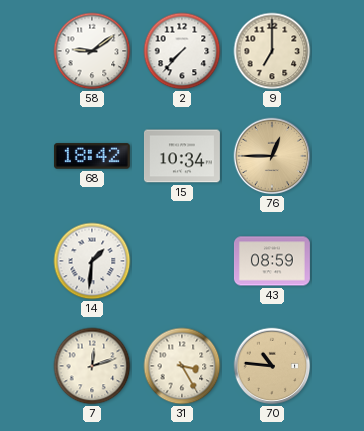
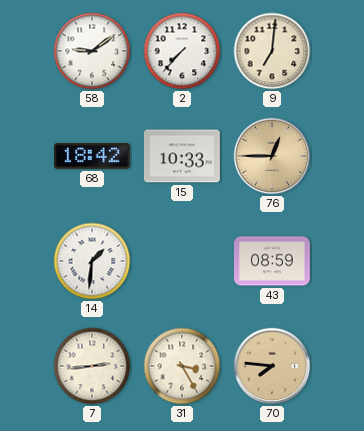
9: 7:00 -> 7:01 (272, 51)
15: 10:34 -> 10:33 (182, 156)
7: 12:12 -> 2:44 (92, 366)
70: 10:46 -> 7:46 (272, 366)
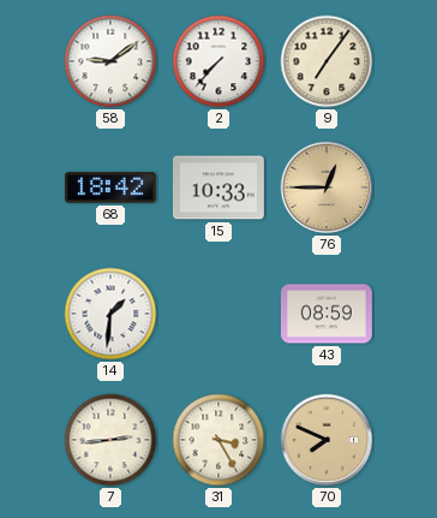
9: 7:01 -> 7:06 (327, 61)
70: 7:46 -> 7:49 (327, 440)
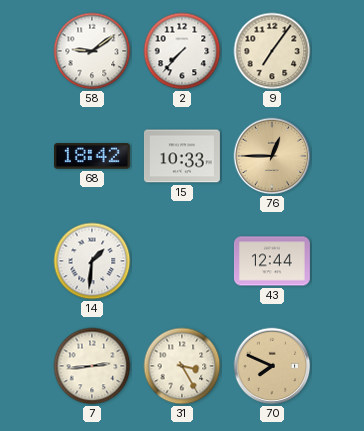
43: 08:59 -> 12:44 (272, 261)
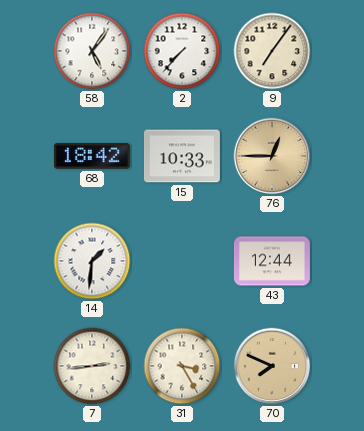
58: 9:09 -> 5:06 (92, 51)
